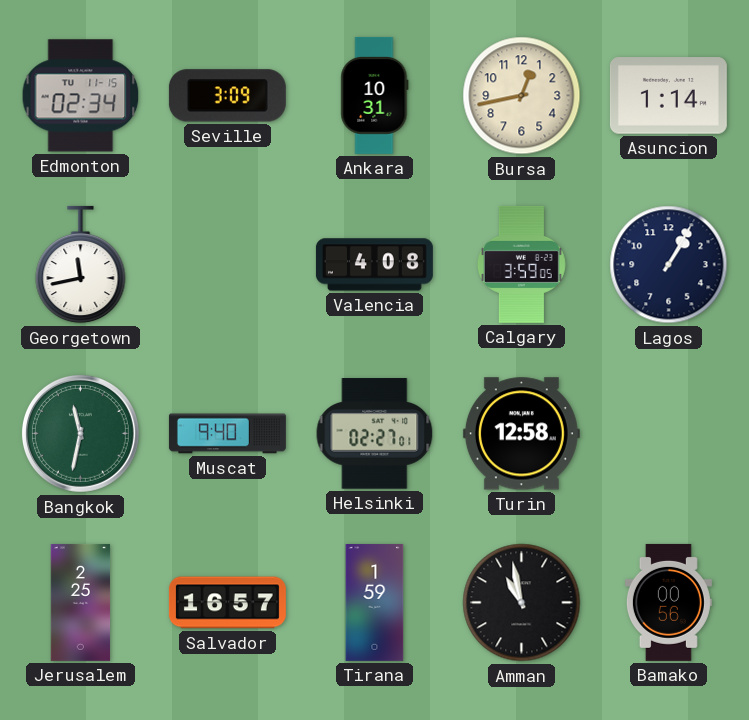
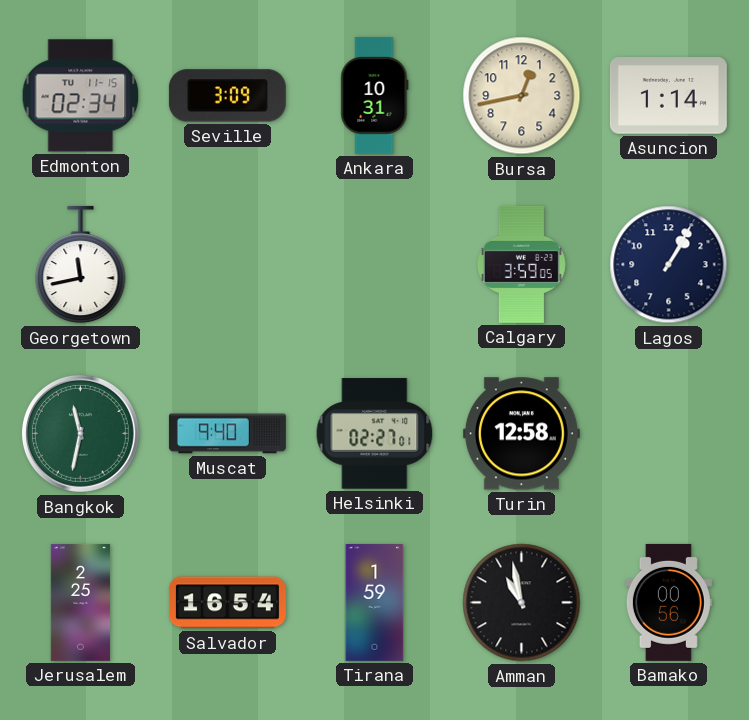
Valencia: 4:08 -> none (374, 265)
Salvador: 16:57 -> 16:54 (227, 603)
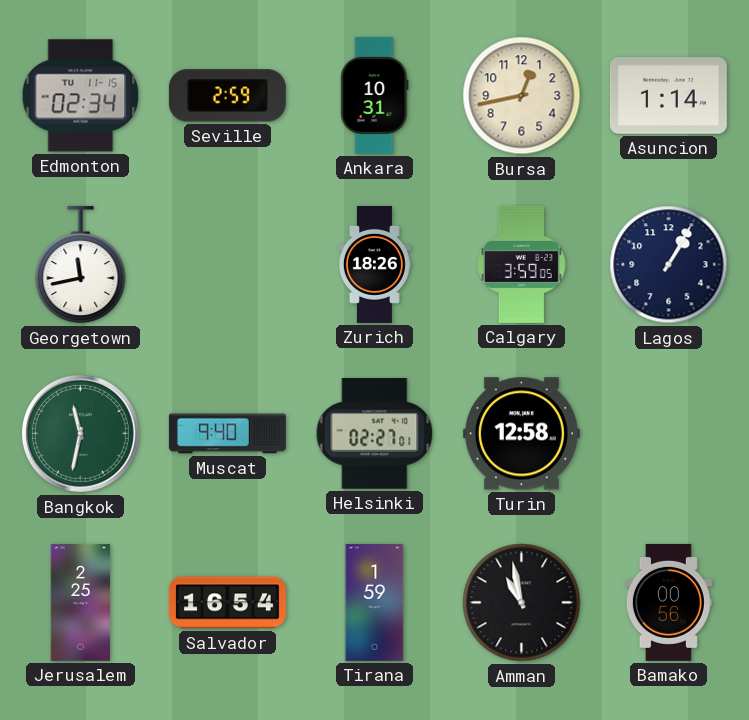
Seville: 3:09 -> 2:59 (227, 96)
Zurich: none -> 18:26 (374, 264)
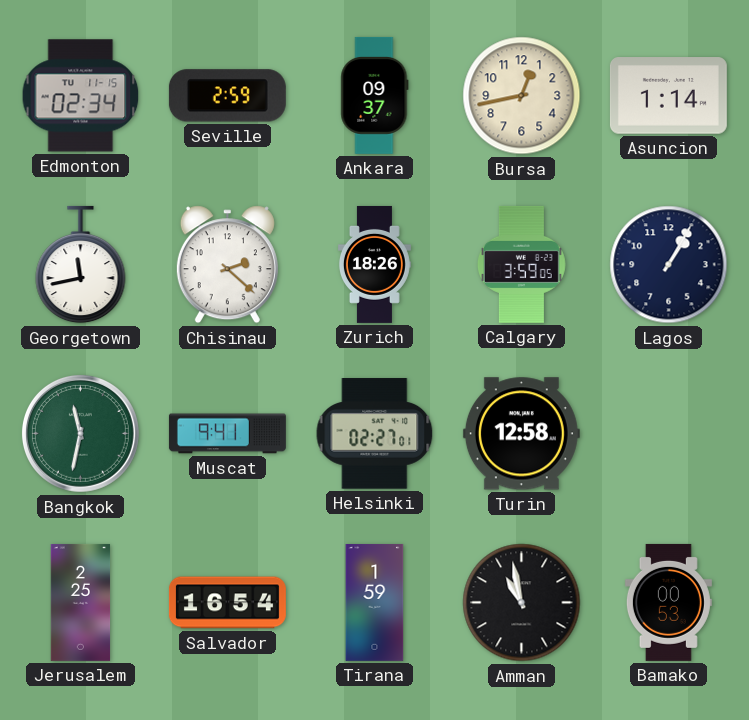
Ankara: 10:31 -> 09:37 (375, 95)
Chisinau: none -> 2:22 (227, 265)
Muscat: 9:40 -> 9:41 (227, 434)
Bamako: 00:56 -> 00:53 (668, 602)
